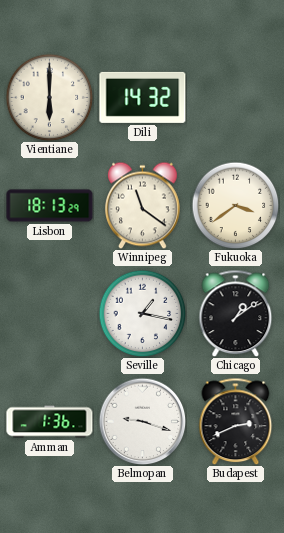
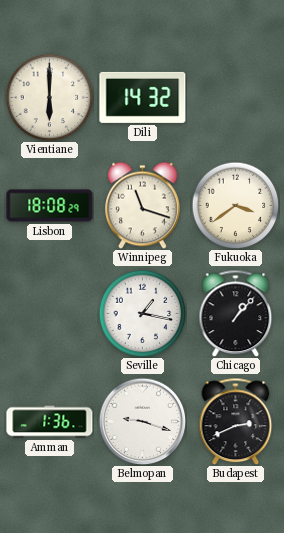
Lisbon: 18:13 -> 18:08 (50, 206)
Winnipeg: 11:21 -> 11:18 (143, 205)
Chicago: 1:09 -> 1:07 (236, 313)
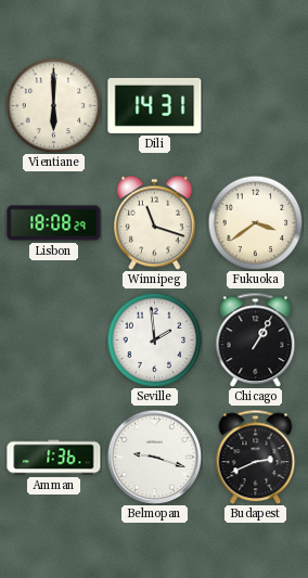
Dili: 14:32 -> 14:31 (155, 105)
Seville: 1:17 -> 1:59 (154, 339)
Chicago: 1:07 -> 1:05 (256, 339)
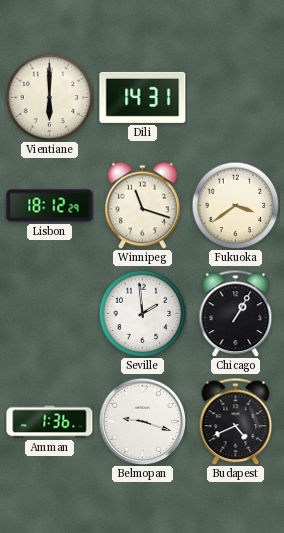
Lisbon: 18:08 -> 18:12 (50, 206)
Budapest: 2:41 -> 4:41 (236, 421)
